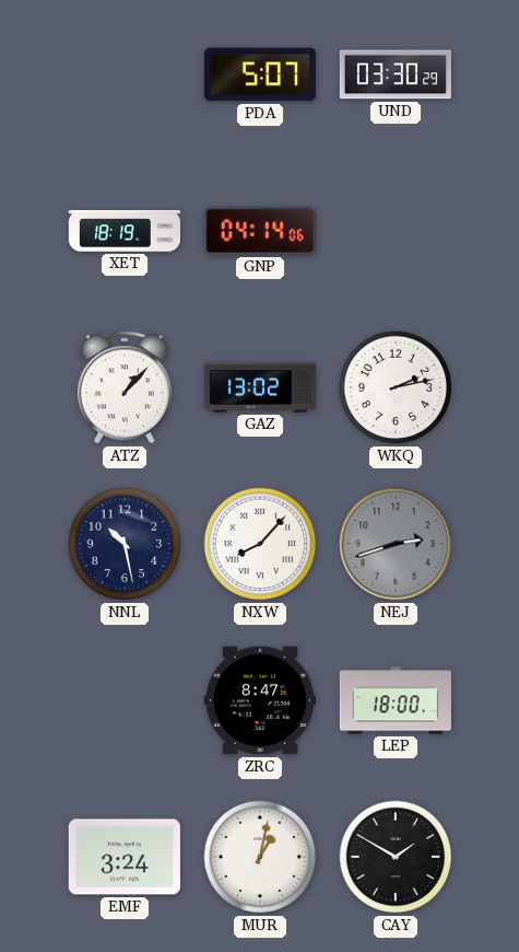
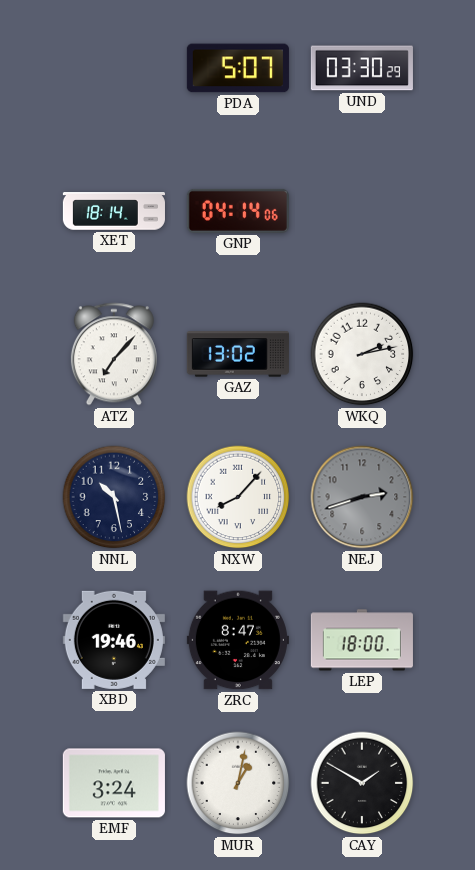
XET: 18:19 -> 18:14 (114, 211)
ATZ: 1:07 -> 7:07 (114, 354)
XBD: none -> 19:46 (114, 640)
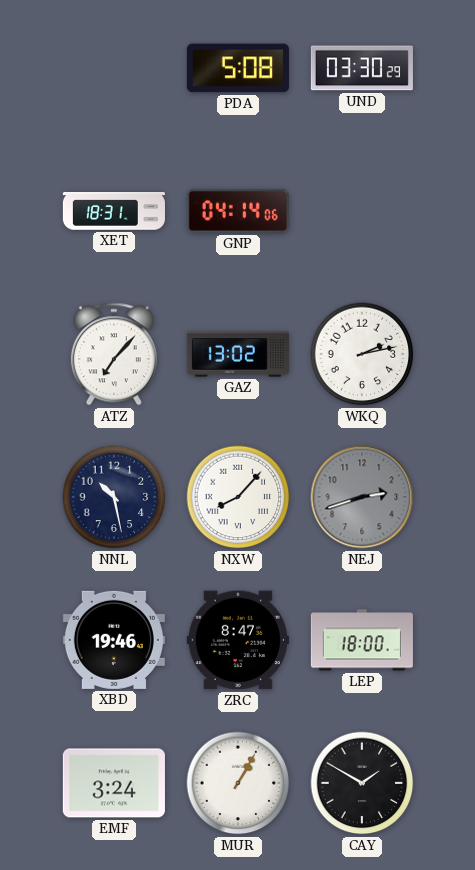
PDA: 5:07 -> 5:08 (238, 68)
XET: 18:14 -> 18:31 (114, 211)
MUR: 1:02 -> 1:05 (238, 783)
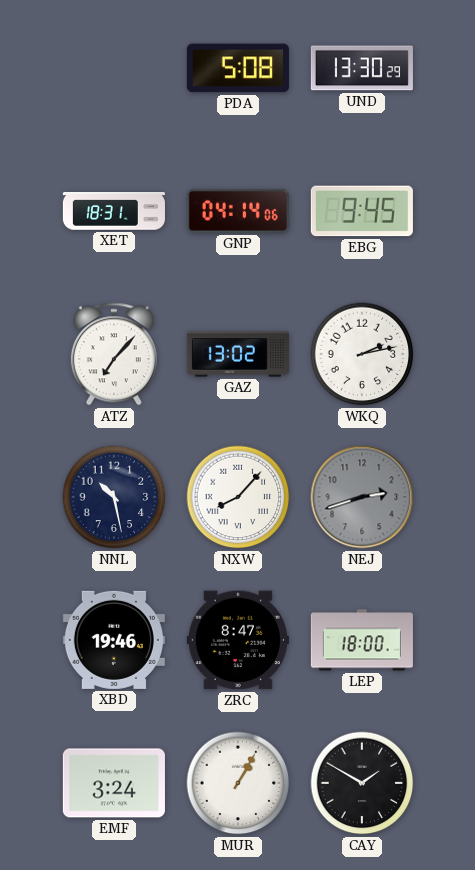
UND: 03:30 -> 13:30 (362, 68)
EBG: none -> 9:45 (362, 211)
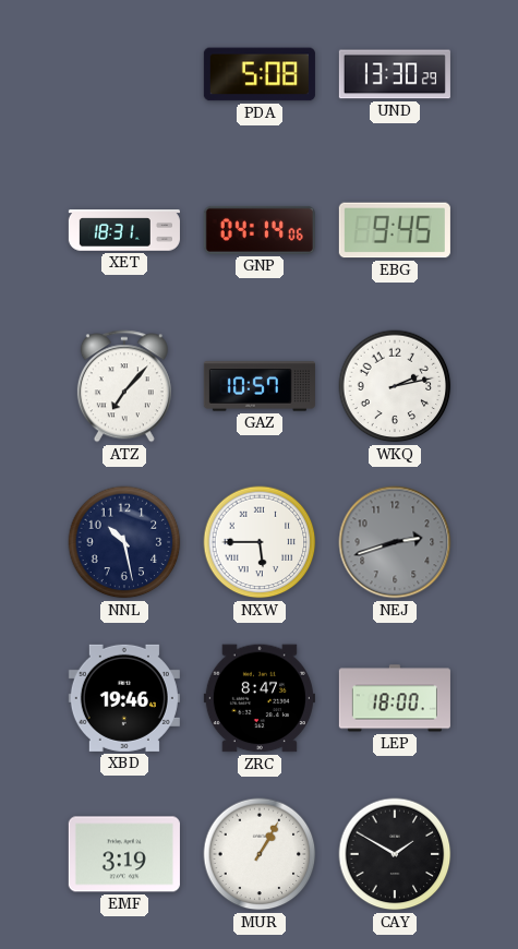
GAZ: 13:02 -> 10:57 (260, 386)
NXW: 8:07 -> 5:45 (260, 542)
EMF: 3:24 -> 3:19 (124, 854)
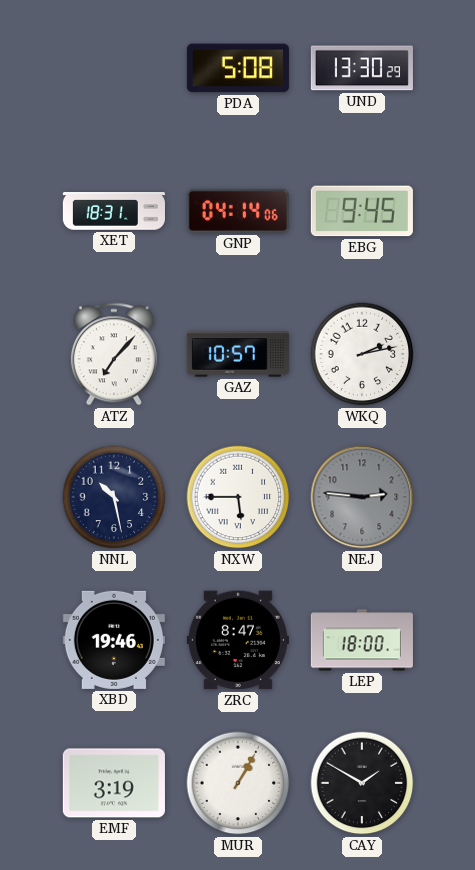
NEJ: 2:42 -> 2:46 (362, 497)
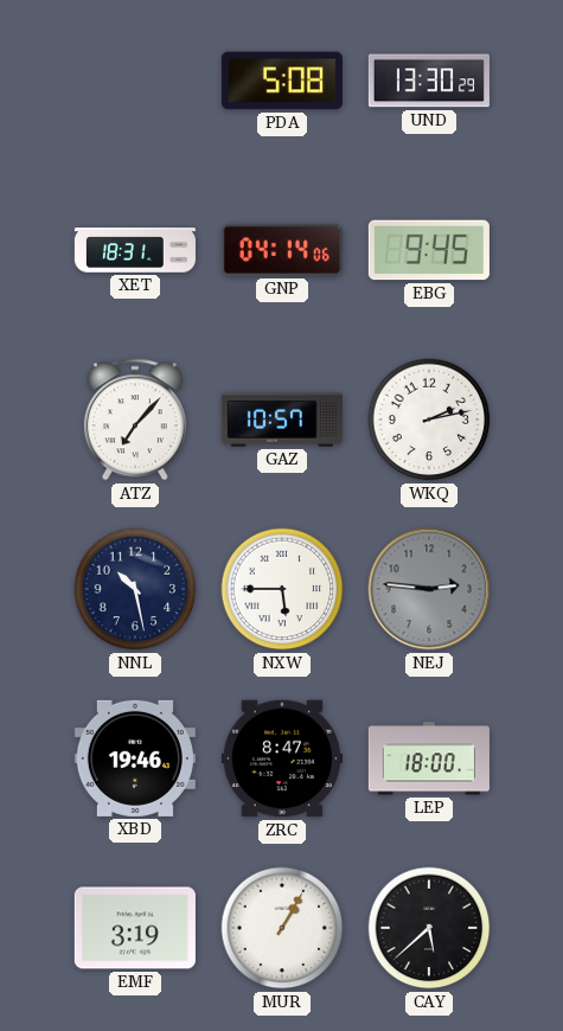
CAY: 1:50 -> 5:38 (429, 928)
